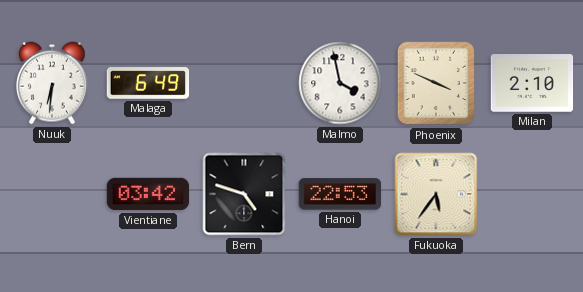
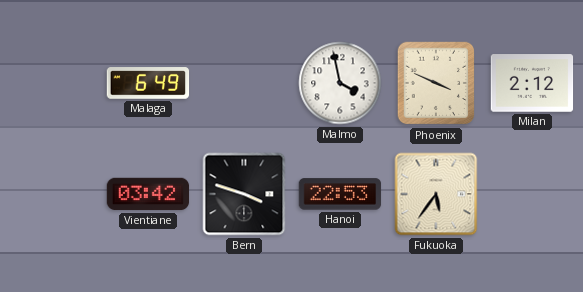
Nuuk: 6:31 -> none (53, 83)
Milan: 2:10 -> 2:12 (532, 83)
Bern: 4:48 -> 3:48 (244, 194)
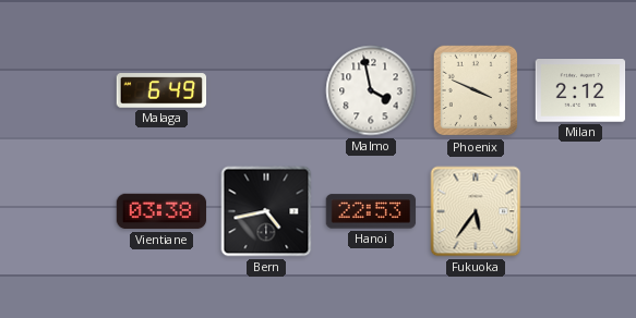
Vientiane: 03:42 -> 03:38 (161, 211)
Bern: 3:48 -> 4:43 (266, 211)
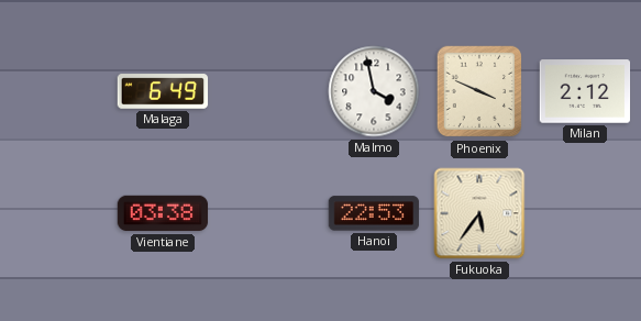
Bern: 4:43 -> none (266, 211)
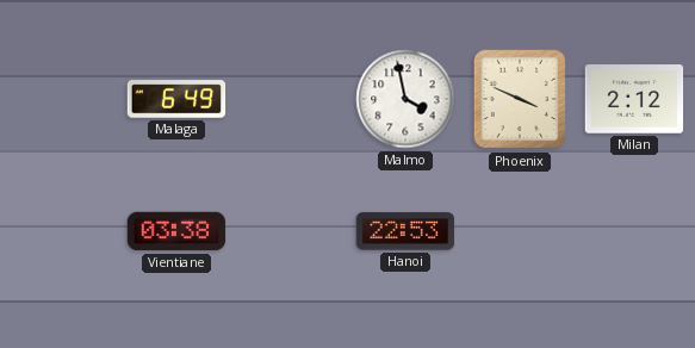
Fukuoka: 5:36 -> none (479, 213)
